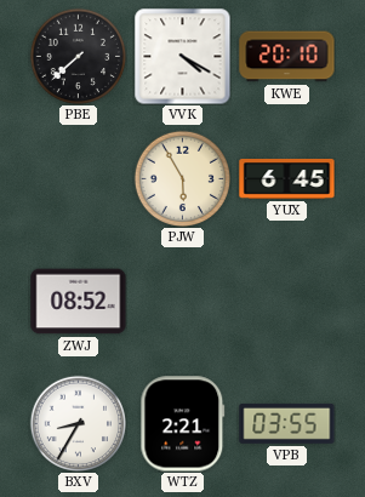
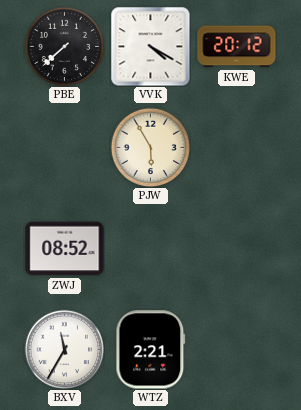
KWE: 20:10 -> 20:12 (237, 47)
YUX: 6:45 -> none (287, 179)
BXV: 8:35 -> 11:35 (64, 349)
VPB: 03:55 -> none (287, 423)
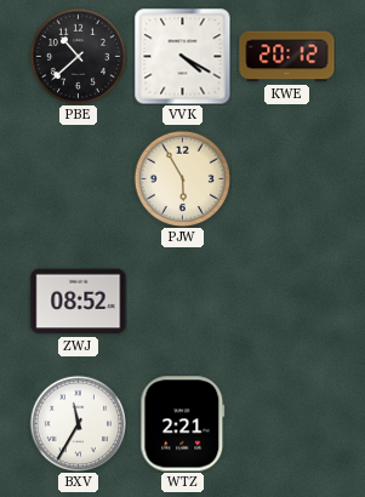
PBE: 7:38 -> 10:38 (78, 56)
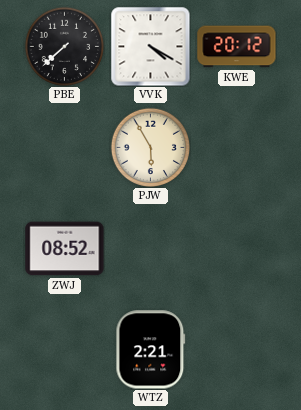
PBE: 10:38 -> 7:38 (64, 46)
BXV: 11:35 -> none (78, 423)
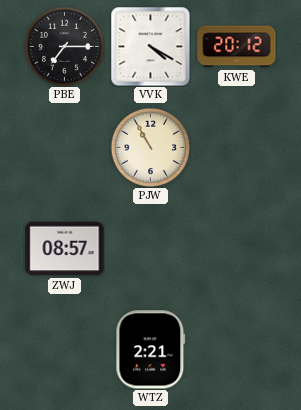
PBE: 7:38 -> 7:15 (64, 46)
PJW: 5:55 -> 10:55 (150, 147)
ZWJ: 08:52 -> 08:57 (65, 249)
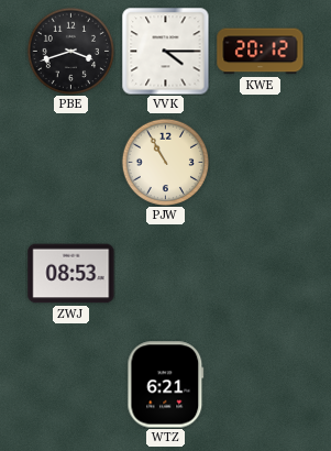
PBE: 7:15 -> 3:42 (70, 51)
VVK: 4:20 -> 4:15 (166, 52)
ZWJ: 08:57 -> 08:53 (71, 274)
WTZ: 2:21 -> 6:21 (166, 385)
